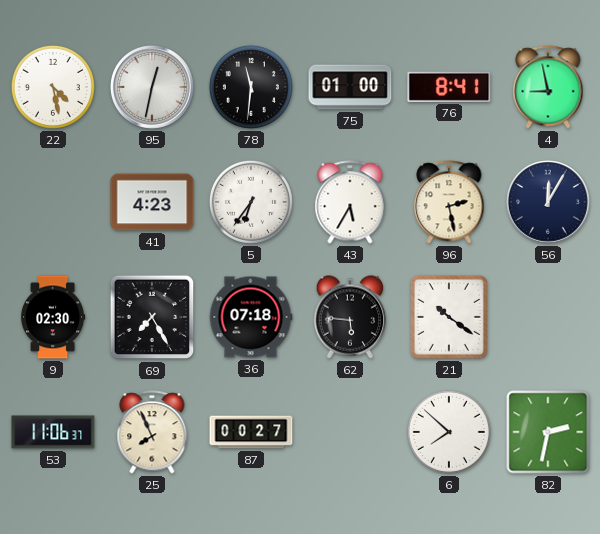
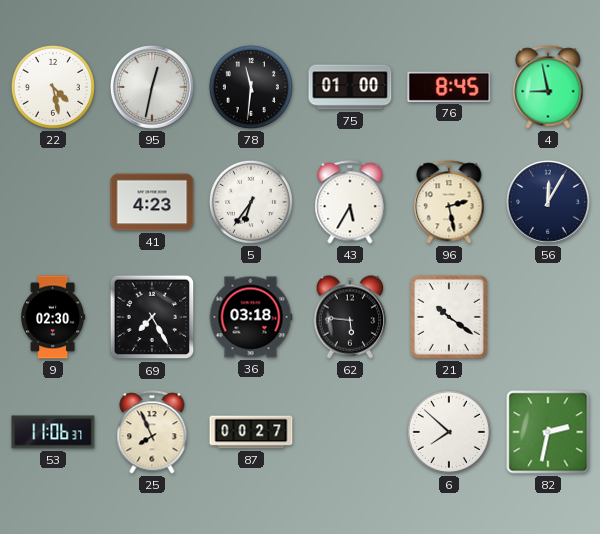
76: 8:41 -> 8:45 (449, 87)
36: 07:18 -> 03:18 (251, 317)
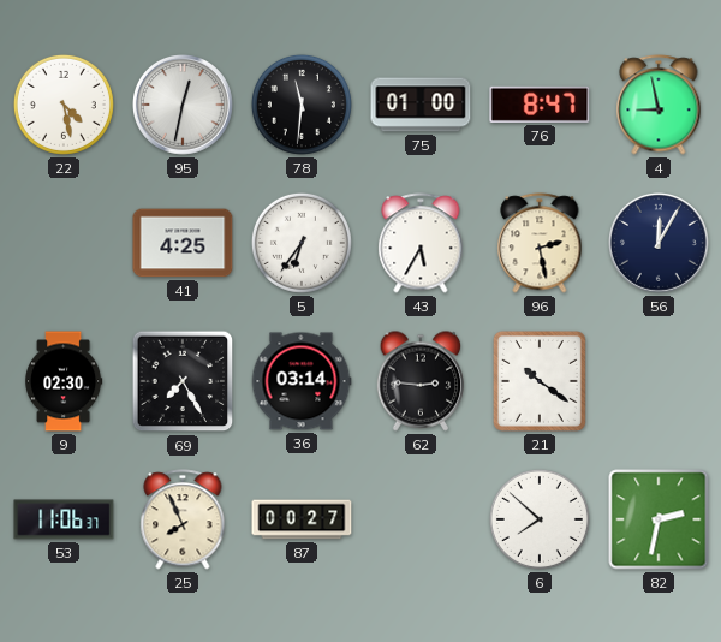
76: 8:45 -> 8:47 (540, 105)
41: 4:23 -> 4:25 (183, 243)
36: 03:18 -> 03:14 (302, 381)
62: 5:46 -> 2:46 (421, 381)
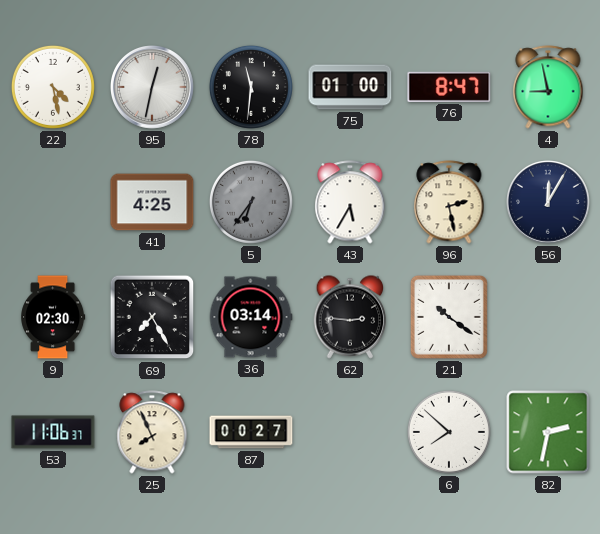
5 dial: white -> grey (251, 202)
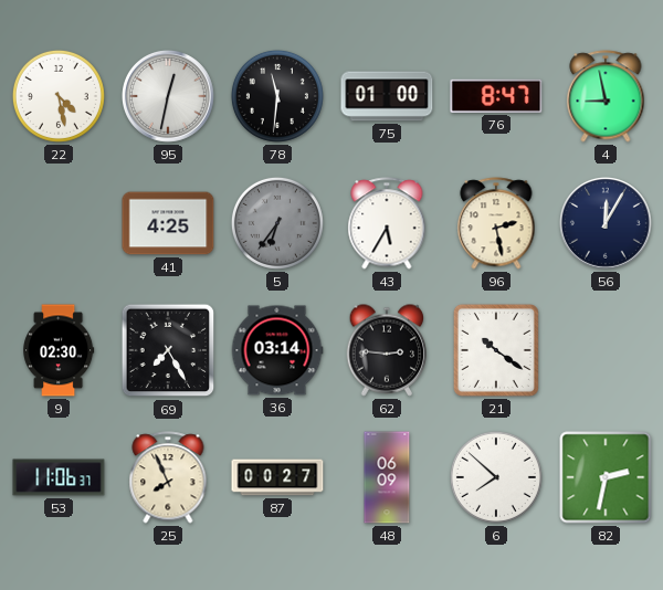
48: none -> 06:09 (387, 477)
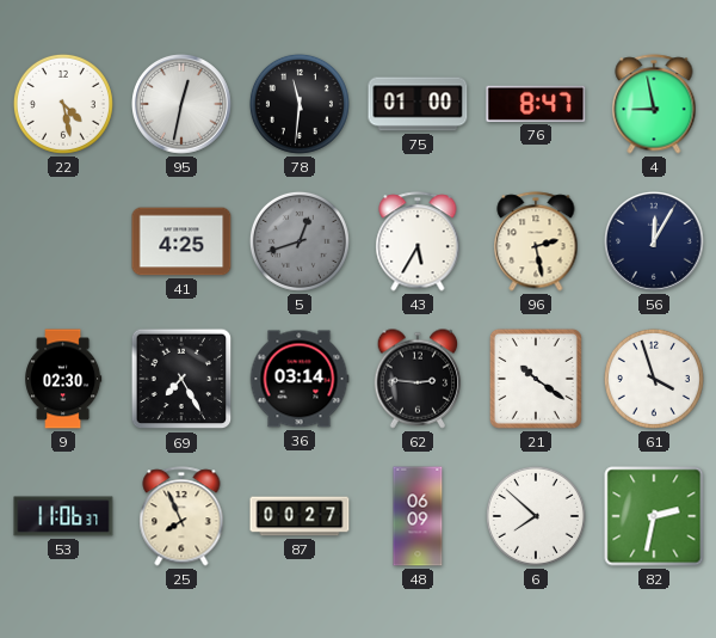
5: 6:36 -> 12:42 (300, 241)
61: none -> 3:57 (654, 379)
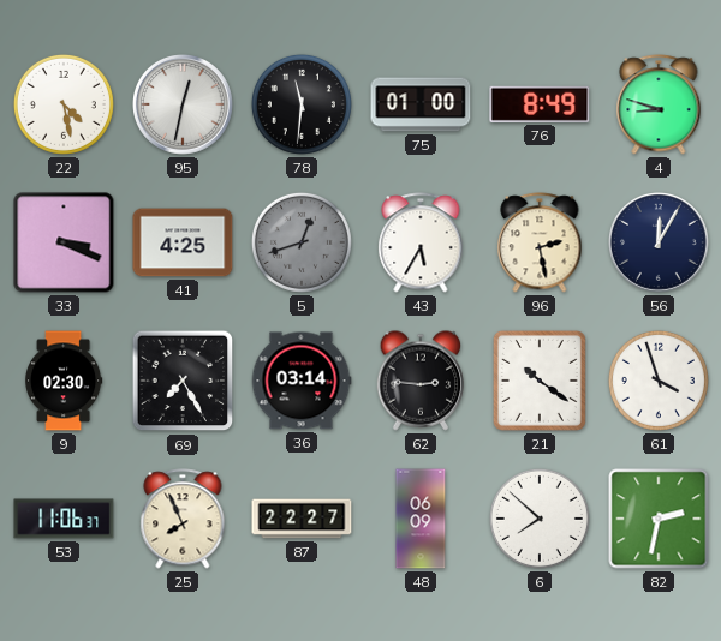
76: 8:47 -> 8:49 (540, 104)
4: 8:58 -> 8:48 (659, 104)
33: none -> 3:19 (64, 242)
87: 00:27 -> 22:27 (302, 519)
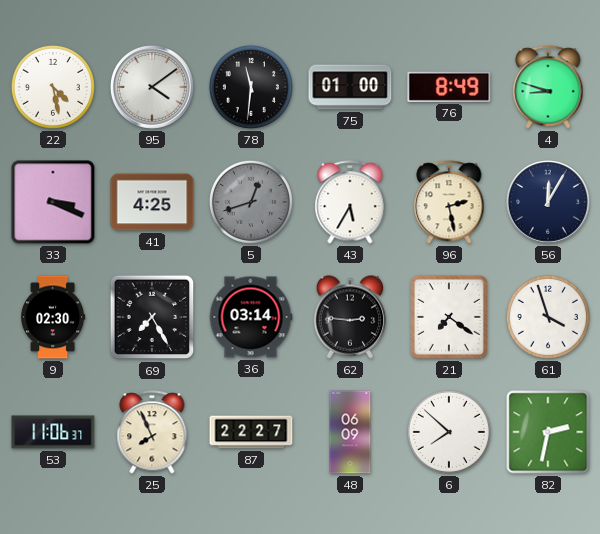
95: 12:32 -> 4:09 (153, 88)
21: 10:21 -> 7:21 (449, 317)
